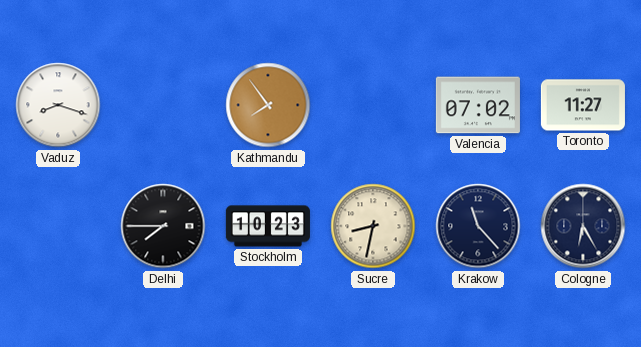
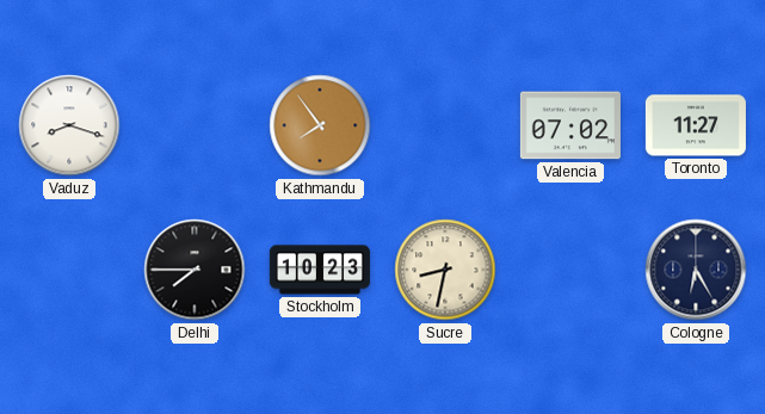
Krakow: 11:23 -> none (478, 226)
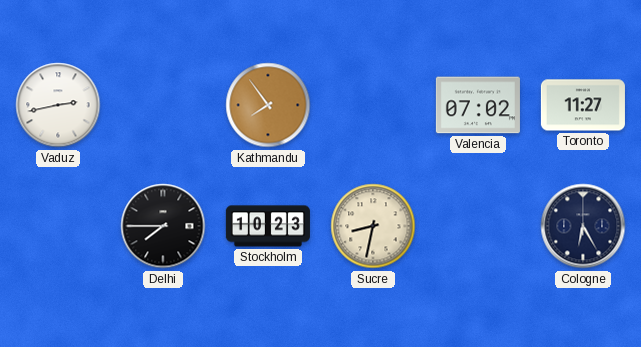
Vaduz: 8:18 -> 2:43 (58, 105)
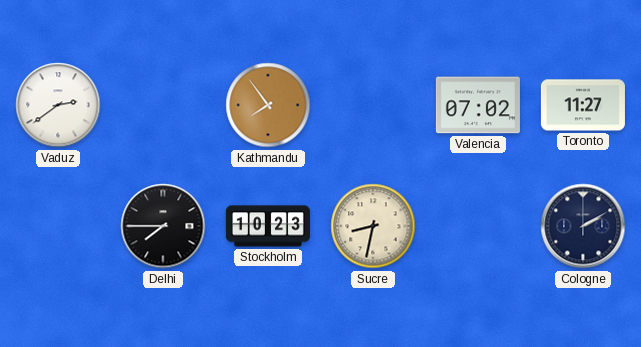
Vaduz: 2:43 -> 2:39 (58, 105)
Cologne: 6:25 -> 2:10 (583, 226)
